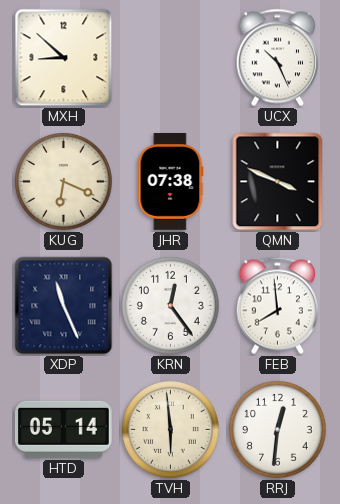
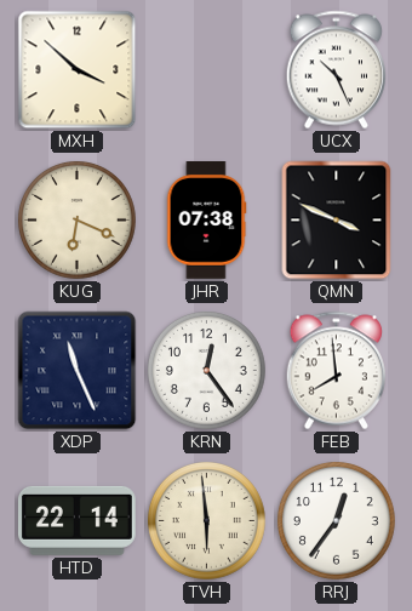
MXH: 8:52 -> 3:52 (78, 70)
HTD: 05:14 -> 22:14 (76, 520)
RRJ: 12:31 -> 12:36 (336, 520)
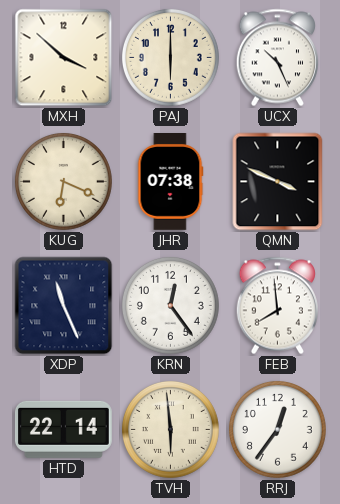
PAJ: none -> 6:00 (170, 57)
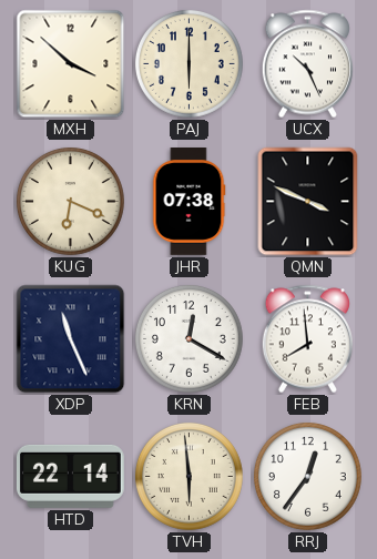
KRN: 12:24 -> 12:20 (188, 338)
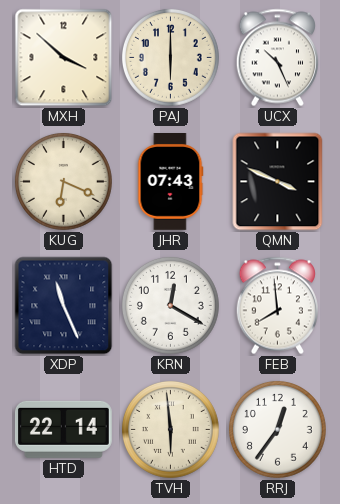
JHR: 07:38 -> 07:43 (170, 182)
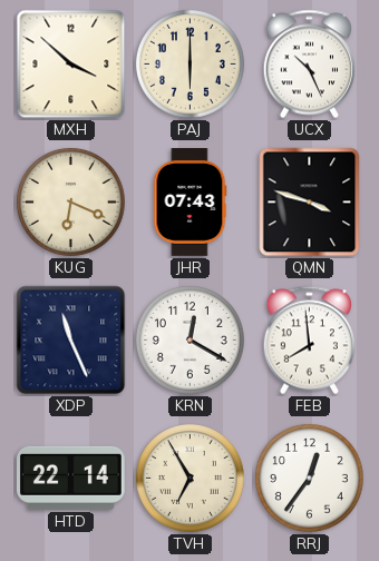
QMN: 3:49 -> 3:48 (310, 203)
TVH: 5:59 -> 6:55 (189, 478)
